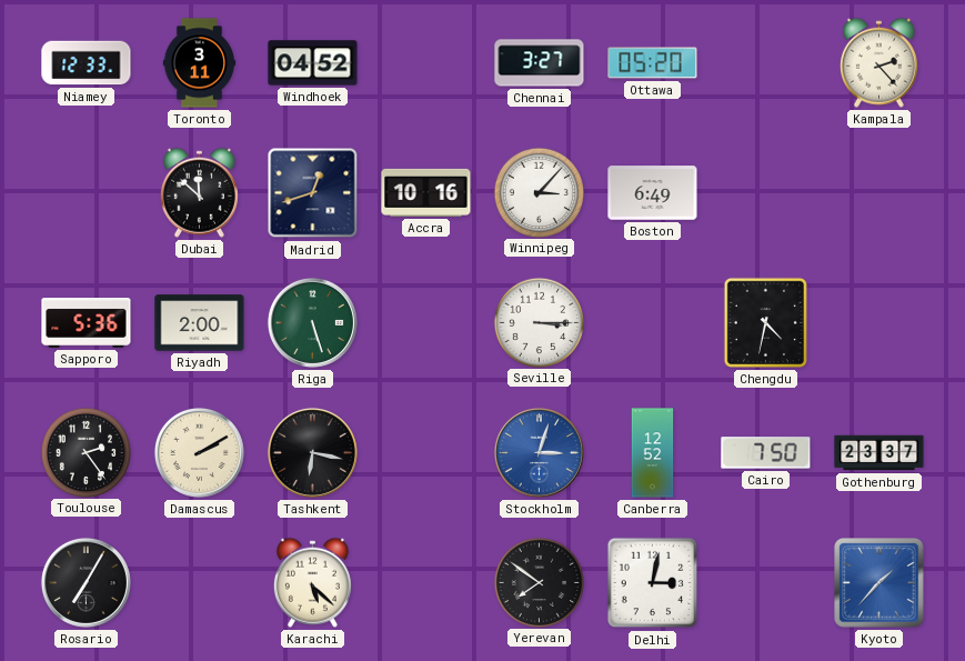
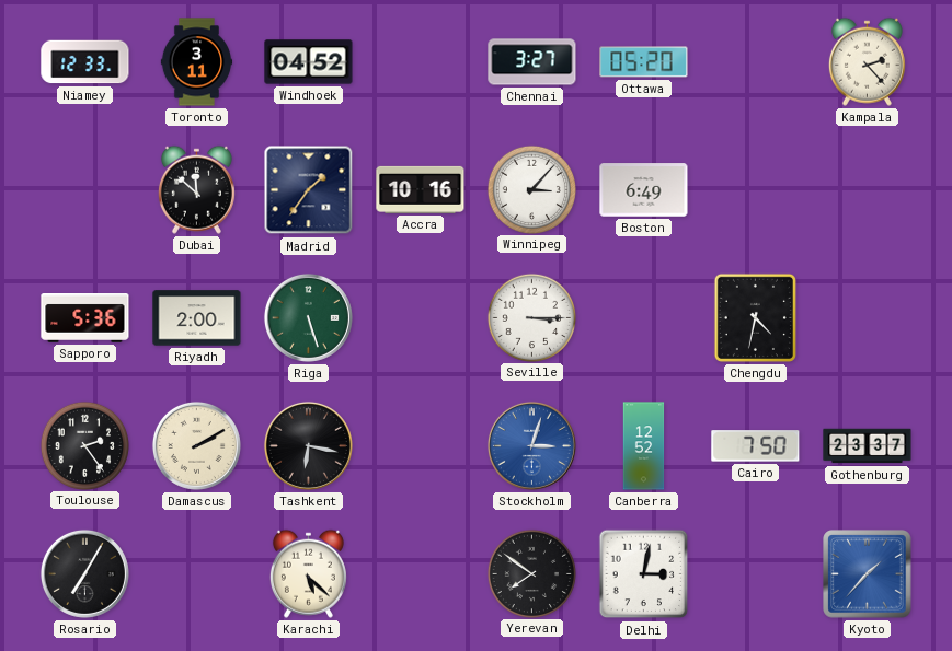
Madrid: 12:42 -> 1:36 (309, 190)
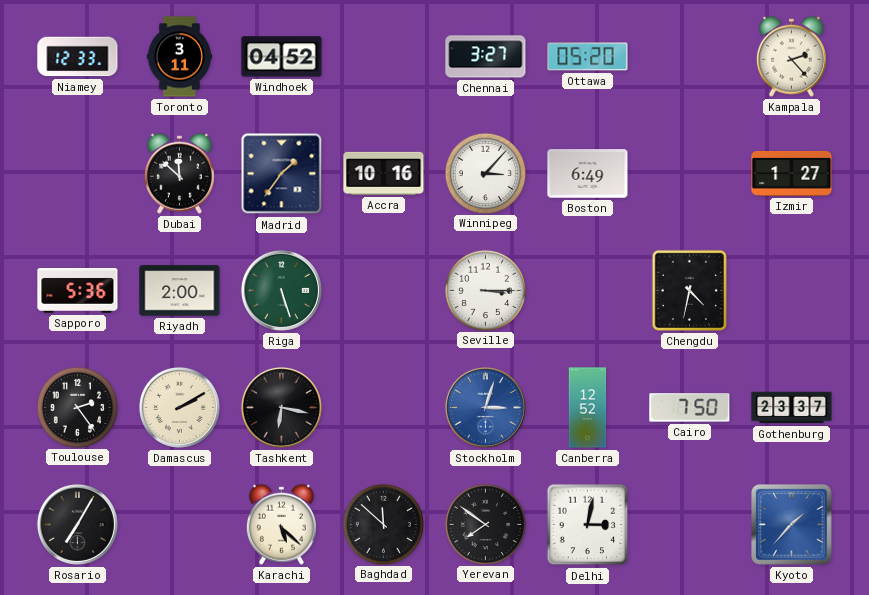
Izmir: none -> 1:27 (792, 173)
Baghdad: none -> 11:52 (383, 524)
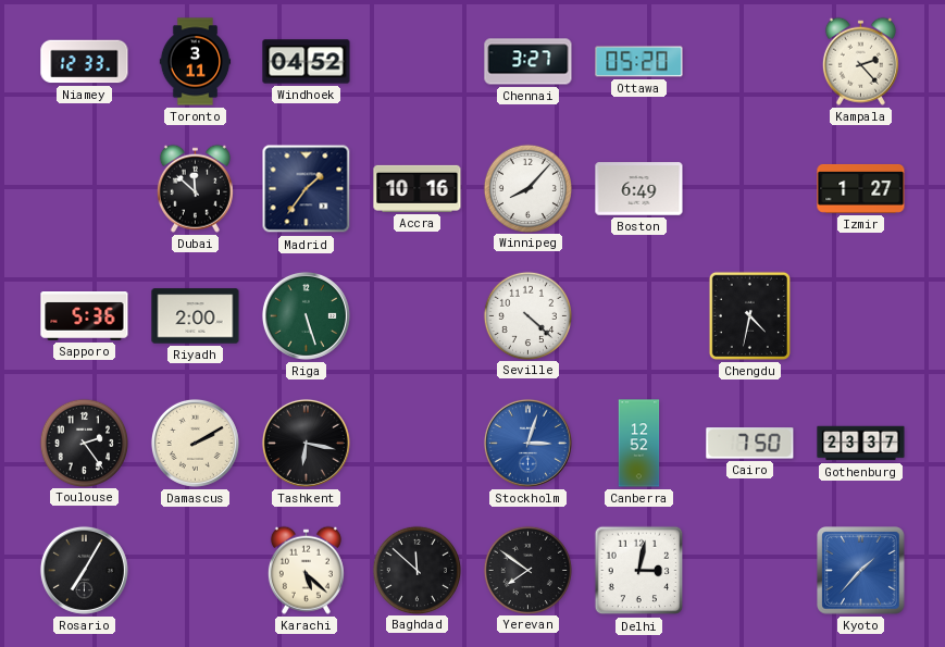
Winnipeg: 3:07 -> 8:07 (527, 188)
Seville: 3:15 -> 4:22 (527, 315)
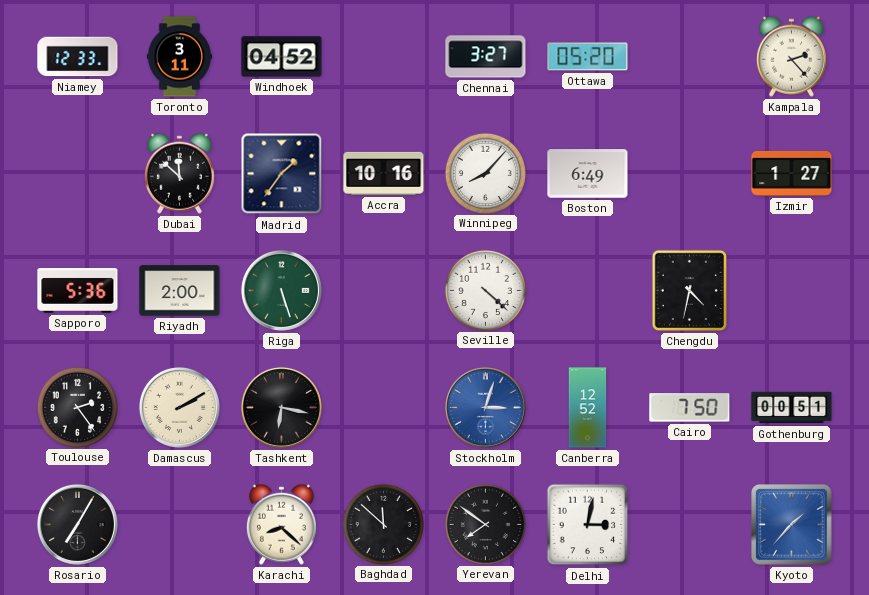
Gothenburg: 23:37 -> 00:51 (792, 408)
Karachi: 5:22 -> 8:22 (281, 524)
